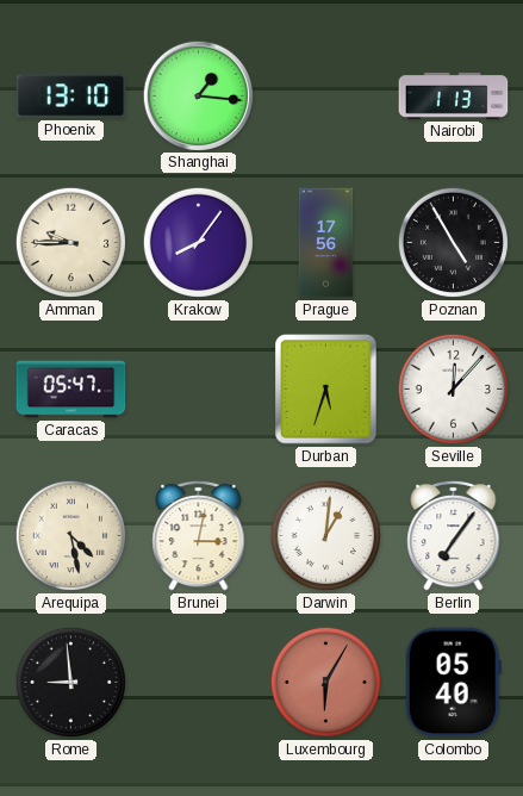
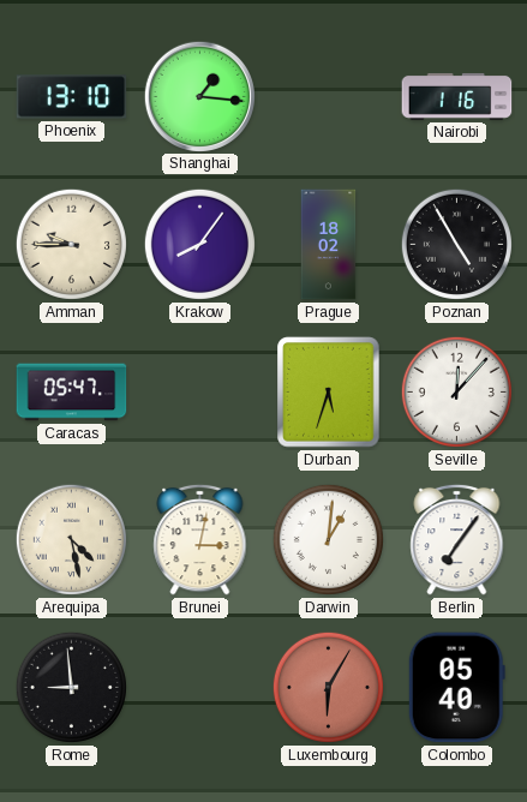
Nairobi: 1:13 -> 1:16 (457, 97)
Prague: 17:56 -> 18:02 (329, 245)
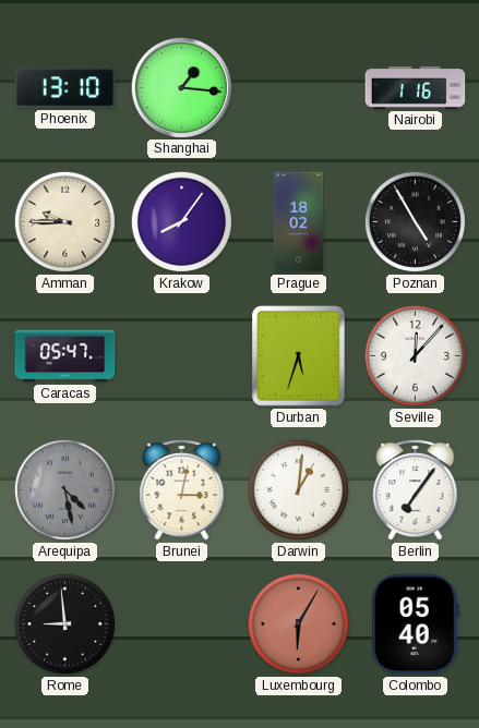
Arequipa dial: cream -> grey (64, 489)
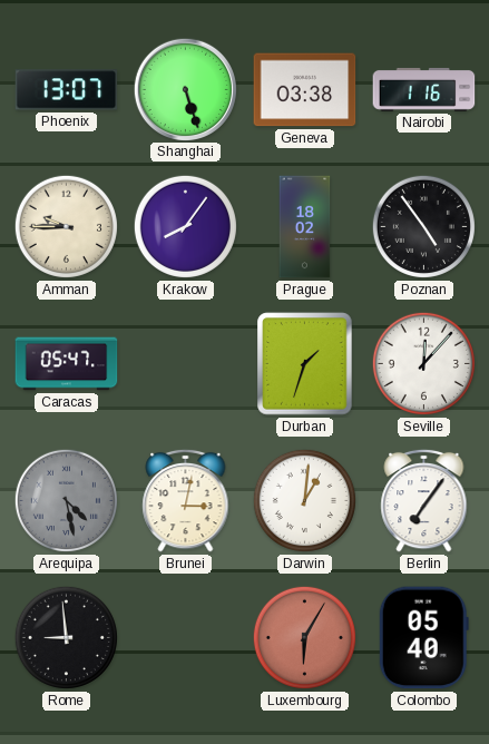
Phoenix: 13:10 -> 13:07 (67, 90)
Shanghai: 1:16 -> 5:27 (185, 89)
Geneva: none -> 03:38 (305, 90)
Poznan: 4:55 -> 4:54 (423, 226)
Durban: 5:33 -> 1:33 (305, 364)
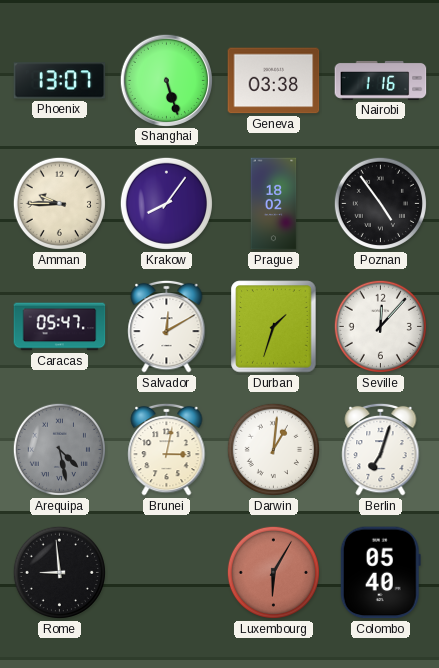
Salvador: none -> 12:10 (167, 326)
Berlin: 7:06 -> 7:03 (381, 449)
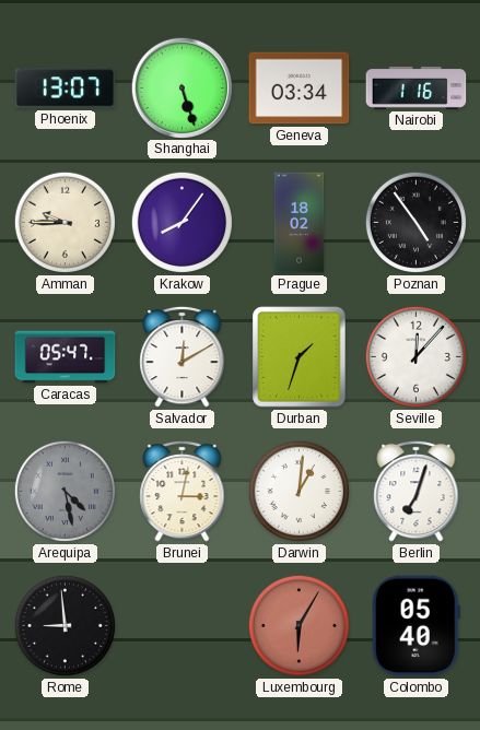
Geneva: 03:38 -> 03:34 (300, 89)
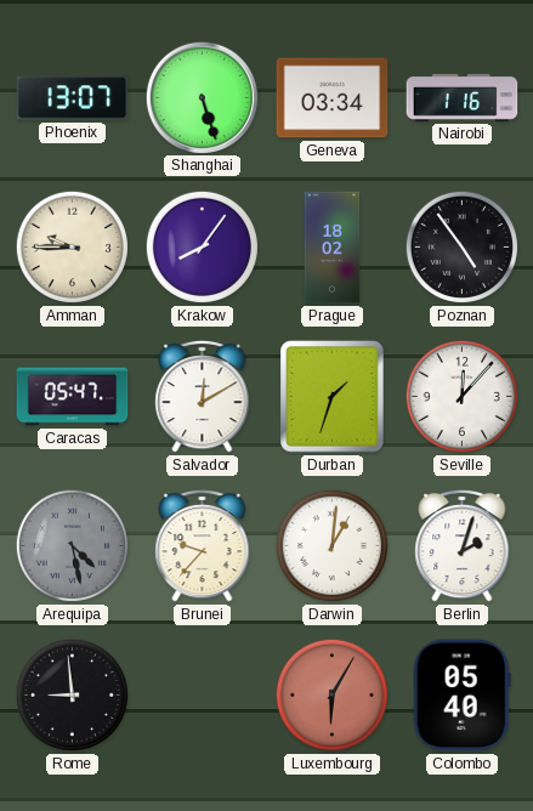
Brunei: 3:02 -> 9:37 (203, 545)
Berlin: 7:03 -> 2:03 (463, 545)
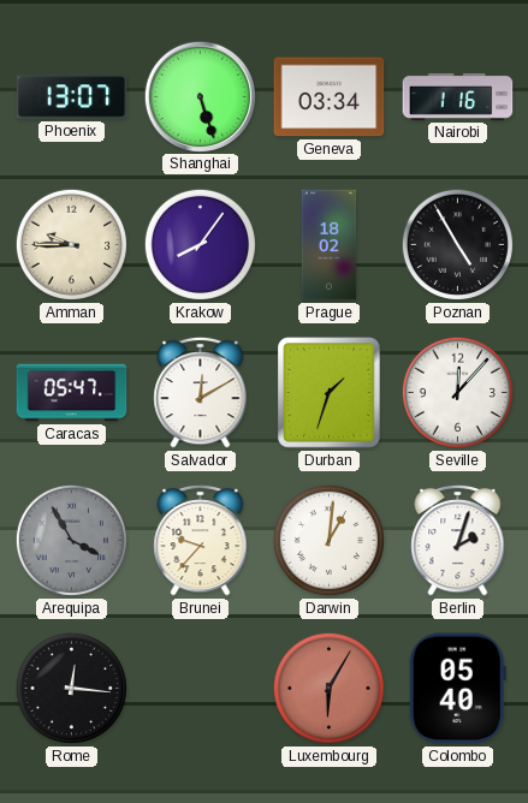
Poznan: 4:54 -> 4:55 (457, 244)
Arequipa: 4:28 -> 3:55 (71, 540)
Rome: 8:59 -> 12:16 (71, 688)
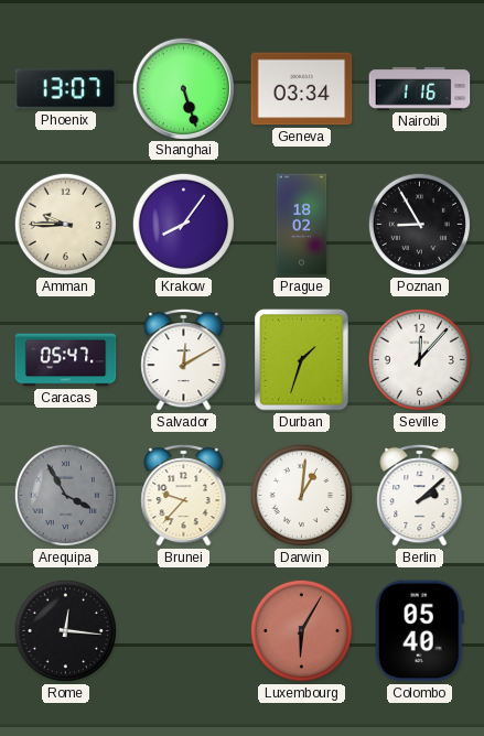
Poznan: 4:55 -> 8:55 (419, 224)
Berlin: 2:03 -> 2:08 (420, 495)
